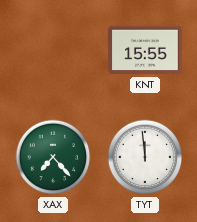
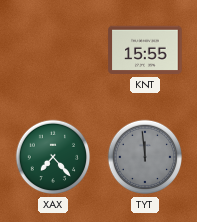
TYT dial: white -> grey (145, 157)
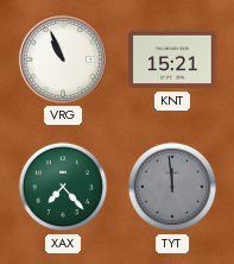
VRG: none -> 10:56 (63, 59)
KNT: 15:55 -> 15:21 (172, 59)
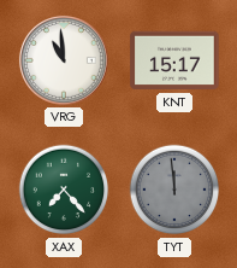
VRG: 10:56 -> 10:59 (64, 60)
KNT: 15:21 -> 15:17 (174, 60)
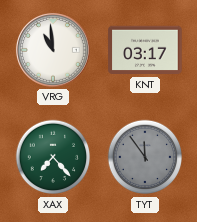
KNT: 15:17 -> 03:17 (145, 50)
TYT: 11:59 -> 11:54 (145, 157)
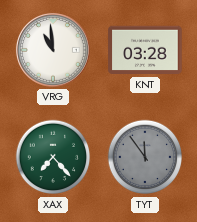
KNT: 03:17 -> 03:28 (145, 50)
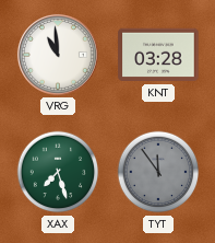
XAX: 7:23 -> 7:27 (58, 172)
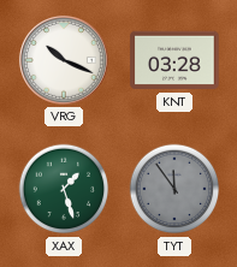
VRG: 10:59 -> 10:19 (64, 60)
XAX: 7:27 -> 1:27 (64, 189)
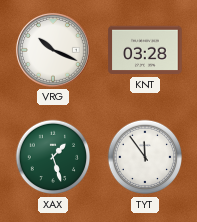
TYT dial: grey -> white (145, 157)
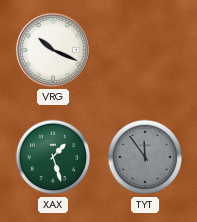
KNT: 03:28 -> none (145, 50)
TYT dial: white -> grey (145, 157)
